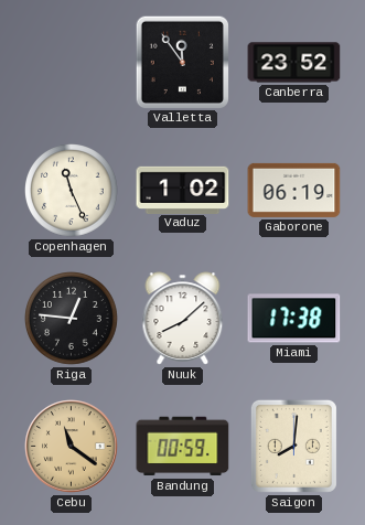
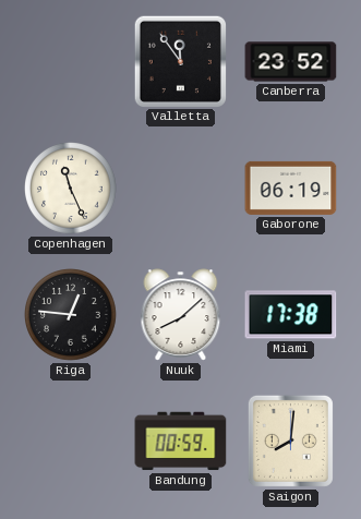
Vaduz: 1:02 -> none (183, 190)
Cebu: 11:21 -> none (72, 447)
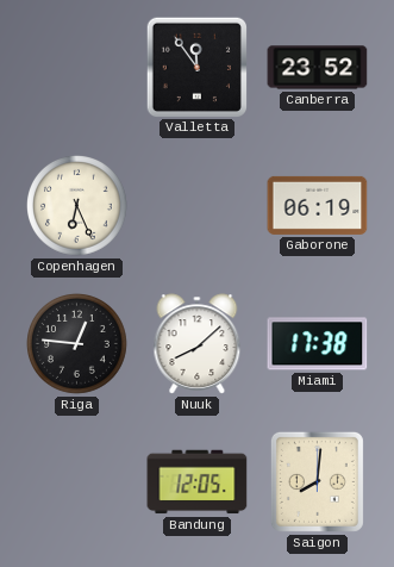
Copenhagen: 11:26 -> 6:26 (77, 206)
Bandung: 00:59 -> 12:05 (198, 482)
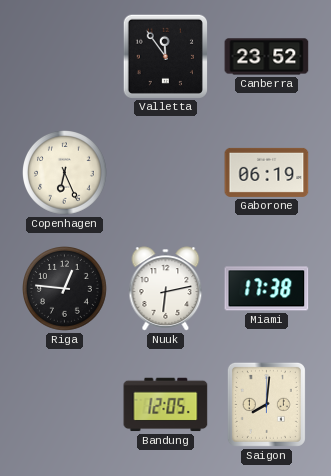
Nuuk: 8:08 -> 6:13 (166, 289)
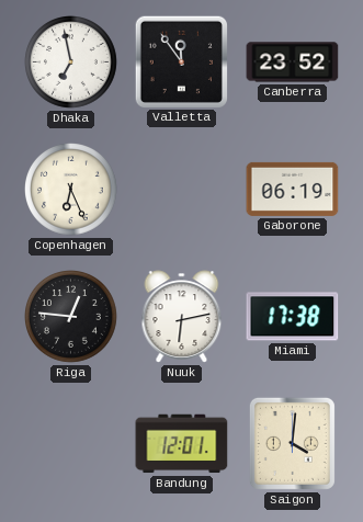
Dhaka: none -> 6:58 (71, 63)
Bandung: 12:05 -> 12:01 (182, 444)
Saigon: 8:01 -> 4:01 (292, 443)
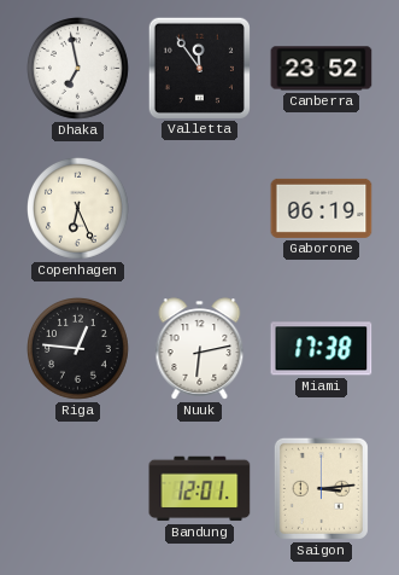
Saigon: 4:01 -> 3:14 (321, 488)
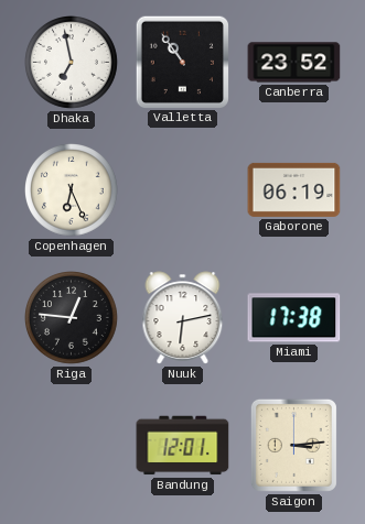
Valletta: 11:54 -> 10:54 (182, 62)
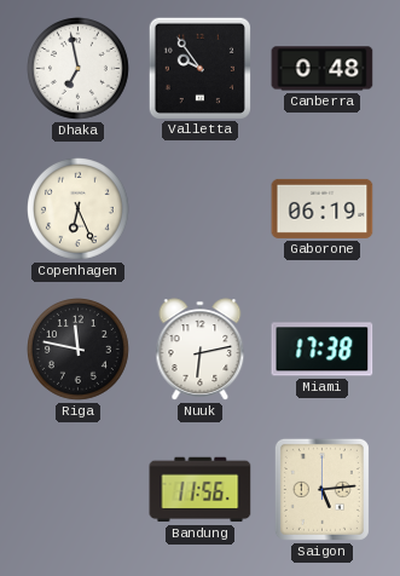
Valletta: 10:54 -> 9:54 (199, 68)
Canberra: 23:52 -> 0:48 (323, 69)
Riga: 12:46 -> 11:47 (79, 350)
Bandung: 12:01 -> 11:56 (201, 490)
Saigon: 3:14 -> 5:14 (321, 489)
